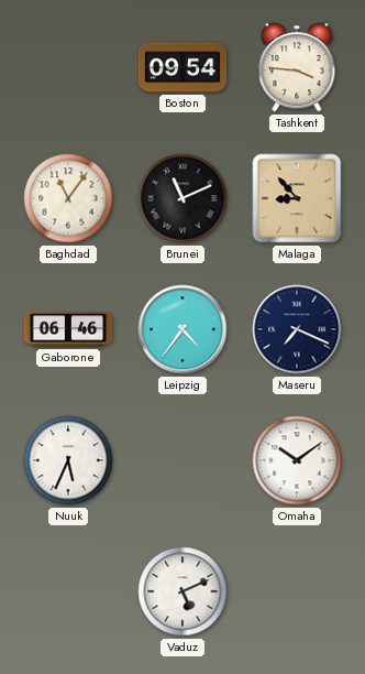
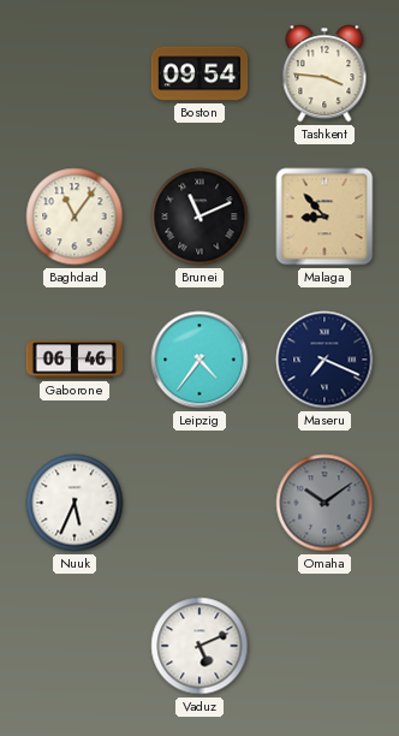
Omaha dial: white -> grey (324, 503)
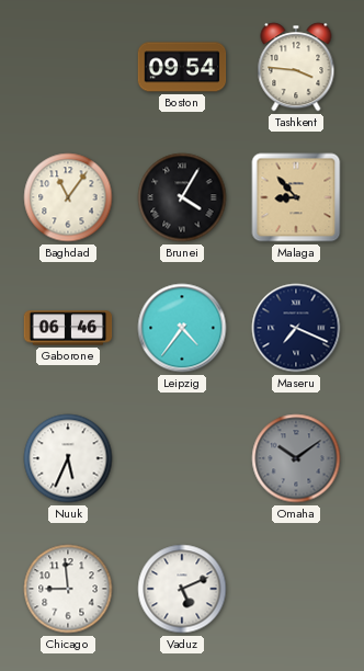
Brunei: 11:11 -> 4:05 (182, 197)
Chicago: none -> 8:59 (68, 589)
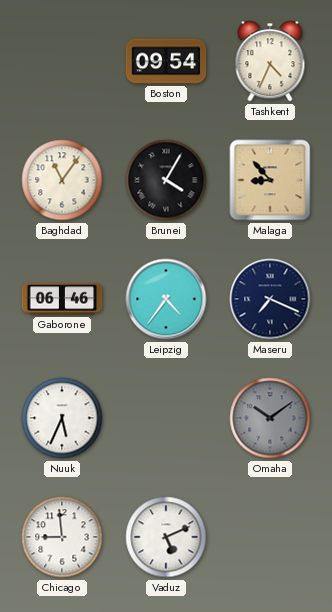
Tashkent: 3:46 -> 4:34 (270, 61)
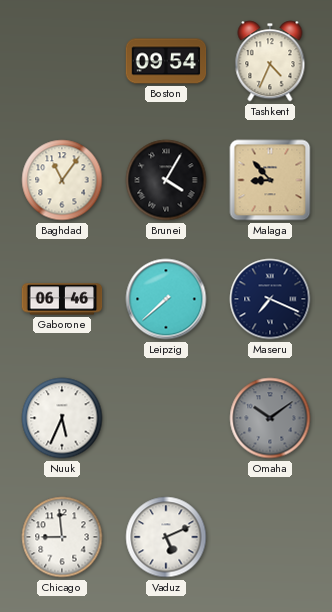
Leipzig: 4:36 -> 7:38 (166, 299)
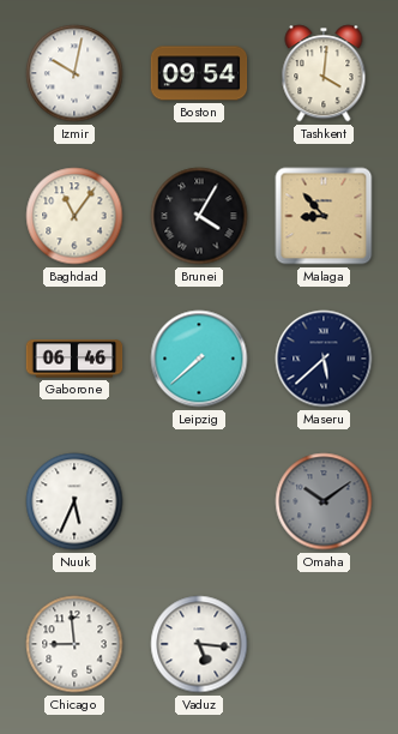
Izmir: none -> 10:02 (74, 73)
Tashkent: 4:34 -> 4:01 (324, 73)
Maseru: 7:19 -> 5:38 (324, 359)
Vaduz: 5:11 -> 5:16 (199, 644)
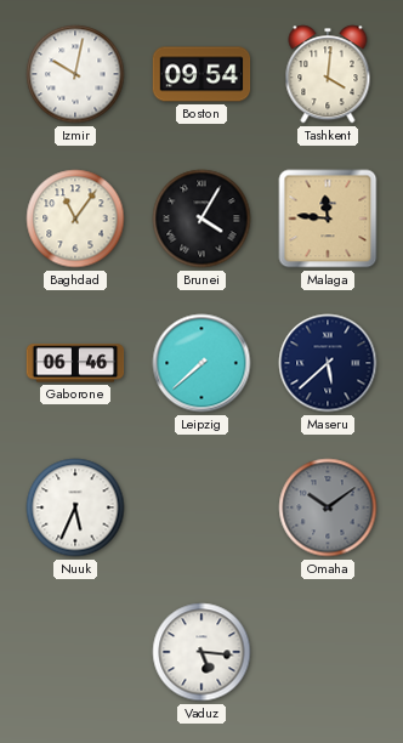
Malaga: 8:53 -> 11:46 (328, 219)
Chicago: 8:59 -> none (74, 644)
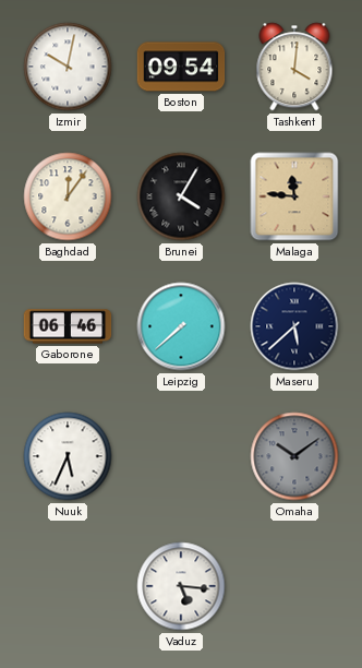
Baghdad: 11:06 -> 12:06 (68, 196)
